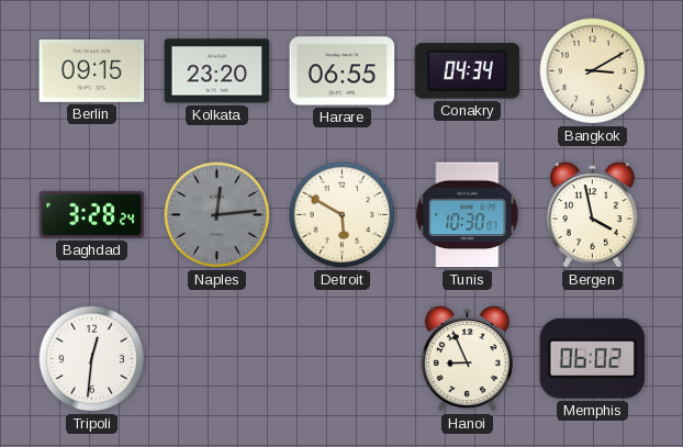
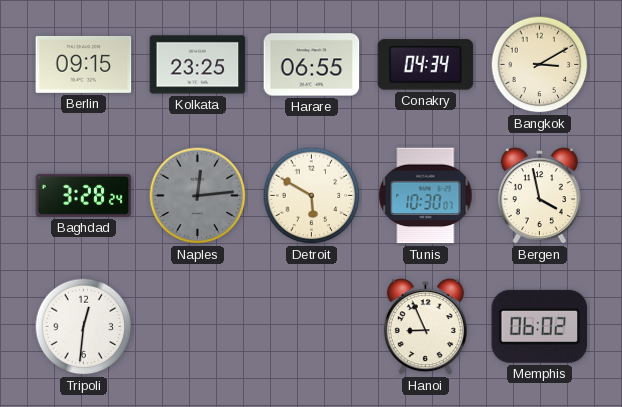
Kolkata: 23:20 -> 23:25 (198, 65)
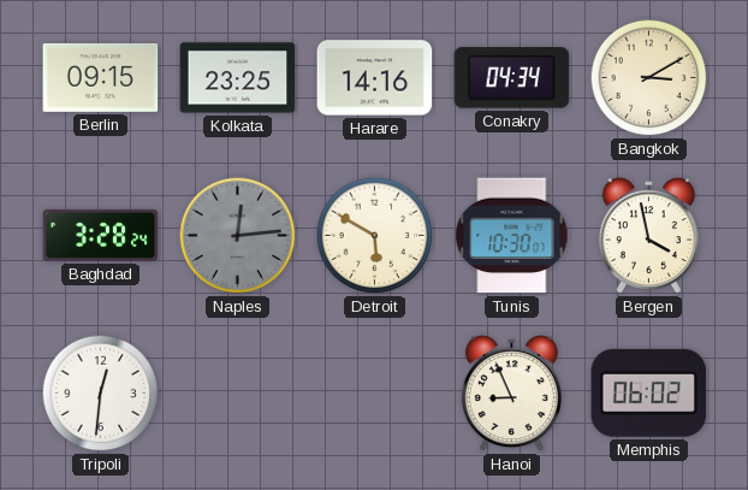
Harare: 06:55 -> 14:16 (375, 78)
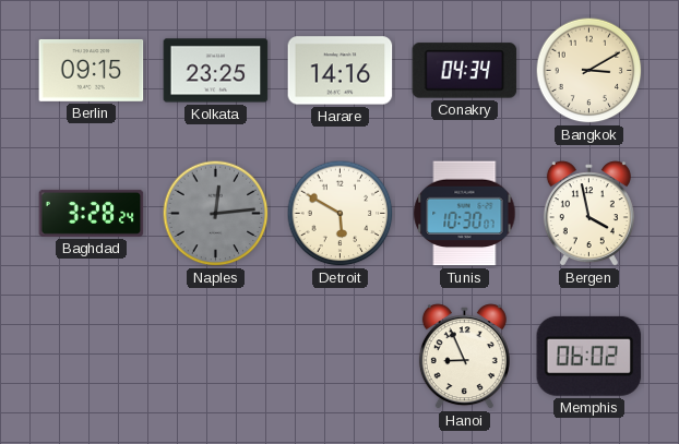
Tripoli: 12:31 -> none (101, 394)
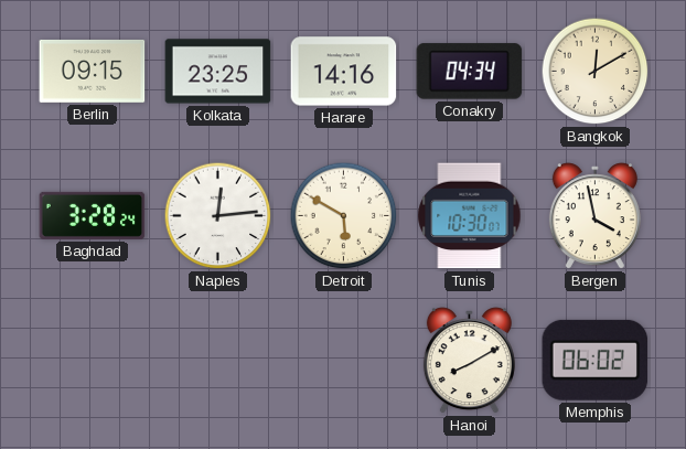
Bangkok: 3:10 -> 12:10 (596, 72)
Naples dial: grey -> white (218, 216)
Hanoi: 8:56 -> 8:10 (469, 361)
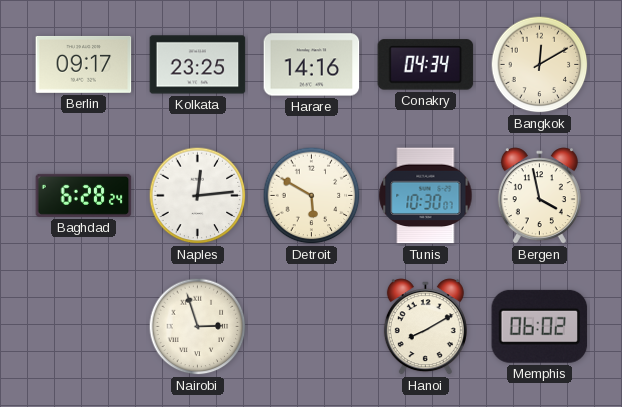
Berlin: 09:15 -> 09:17 (84, 64)
Baghdad: 3:28 -> 6:28 (84, 195)
Nairobi: none -> 2:57 (198, 327)
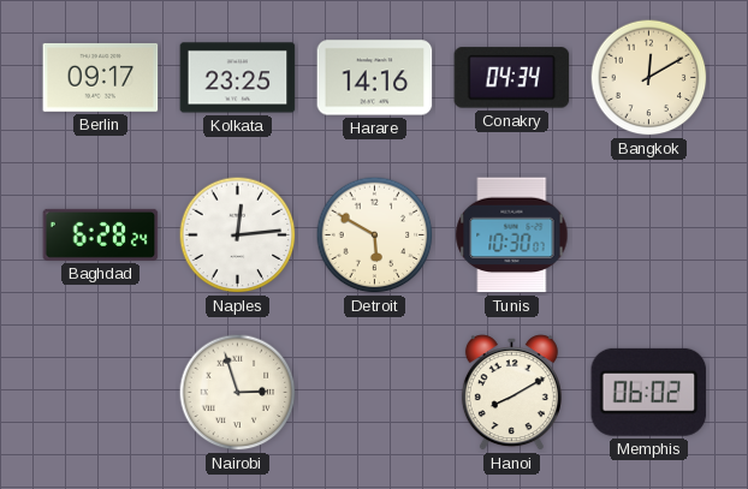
Bergen: 3:58 -> none (539, 196)
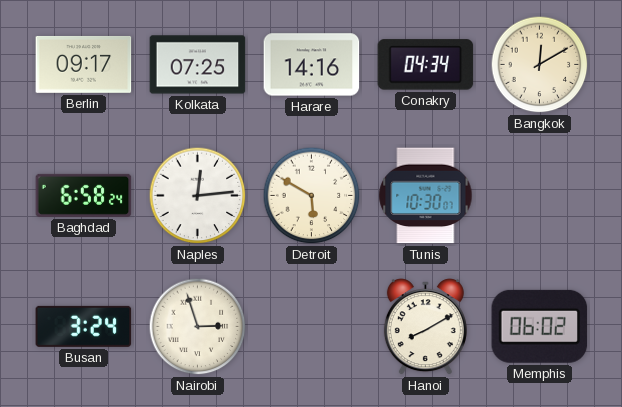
Kolkata: 23:25 -> 07:25 (198, 65)
Baghdad: 6:28 -> 6:58 (84, 195)
Busan: none -> 3:24 (84, 326)
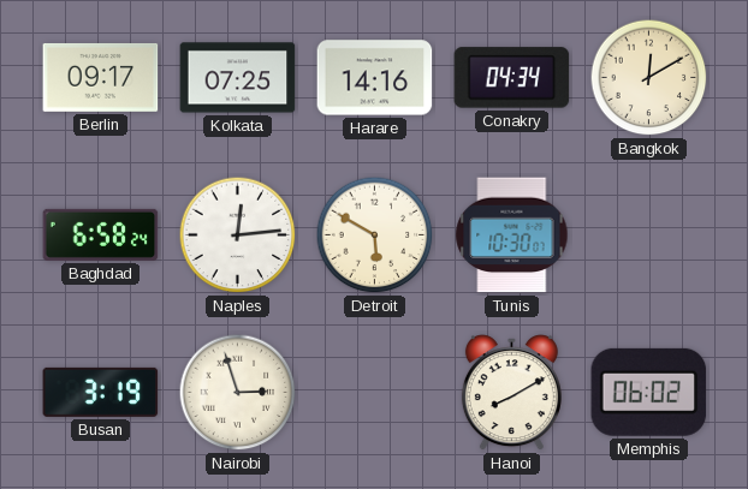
Busan: 3:24 -> 3:19 (101, 392)
